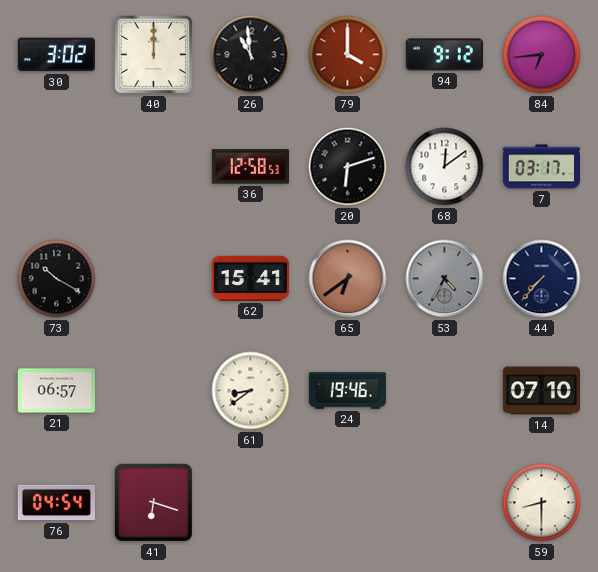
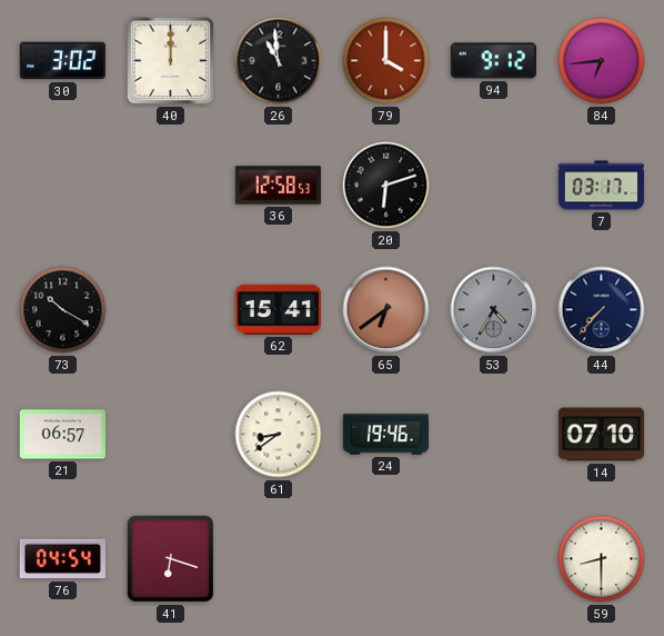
68: 12:09 -> none (445, 167)
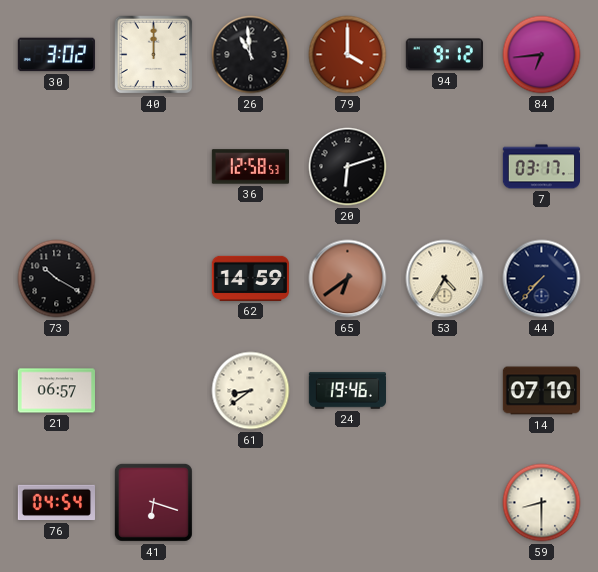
62: 15:41 -> 14:59 (250, 278)
53 dial: grey -> cream (445, 279)
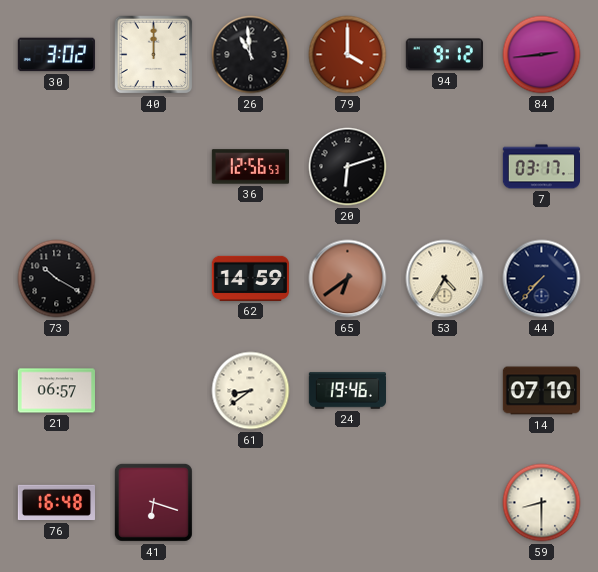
84: 6:44 -> 2:44 (542, 55)
36: 12:58 -> 12:56 (250, 167)
76: 04:54 -> 16:48 (56, 503)
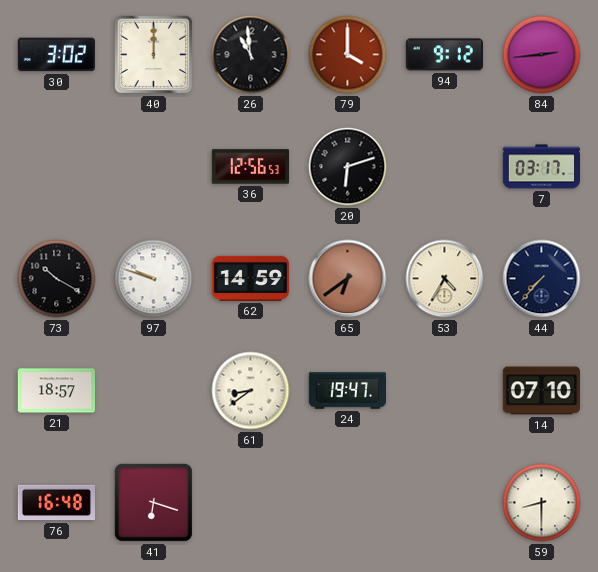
97: none -> 9:48 (154, 279)
21: 06:57 -> 18:57 (56, 391)
24: 19:46 -> 19:47 (347, 391)
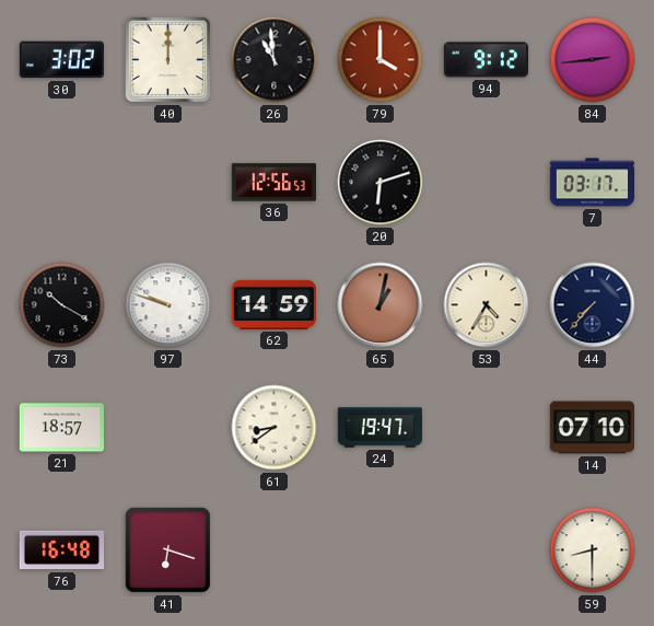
65: 6:39 -> 1:02 (381, 305)
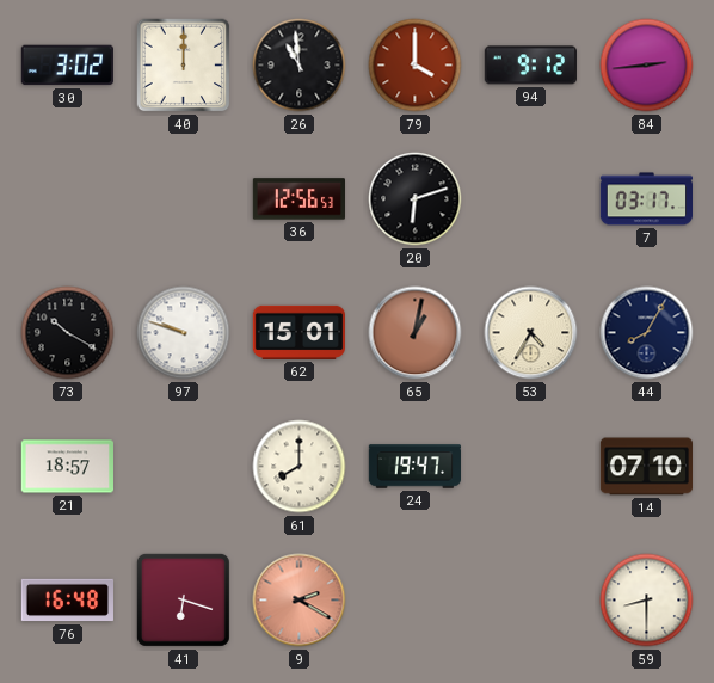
62: 14:59 -> 15:01 (298, 332)
44: 7:37 -> 8:05 (647, 333)
61: 8:39 -> 8:00 (300, 467)
9: none -> 2:20 (300, 601)
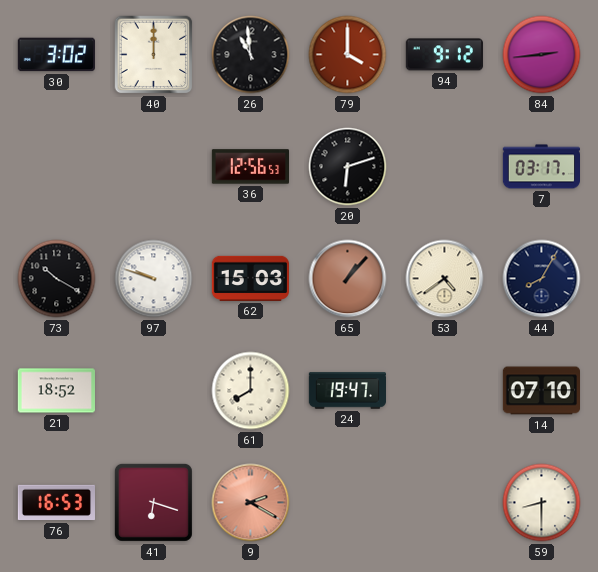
62: 15:01 -> 15:03 (250, 278)
65: 1:02 -> 1:07 (348, 279)
53: 4:35 -> 4:39 (445, 279)
21: 18:57 -> 18:52 (56, 391)
76: 16:48 -> 16:53 (56, 503)
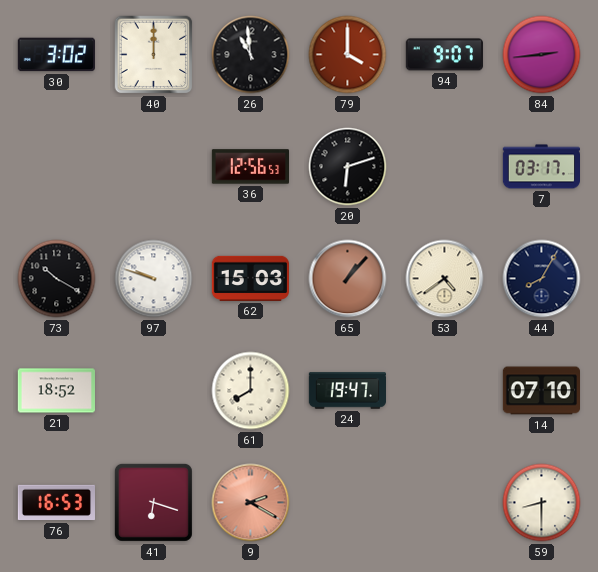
94: 9:12 -> 9:07 (444, 55)
